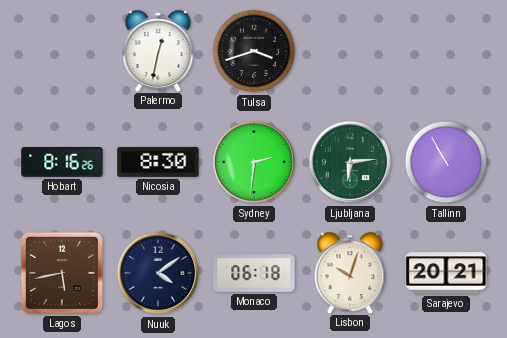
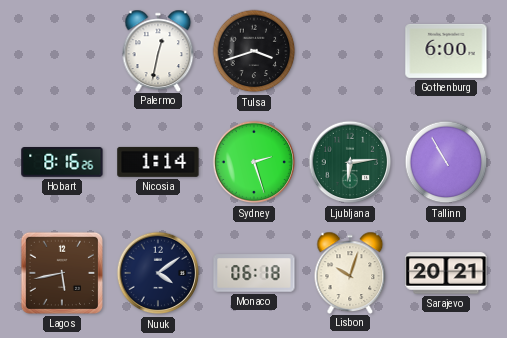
Gothenburg: none -> 6:00 (446, 51)
Nicosia: 8:30 -> 1:14 (158, 162)
Sydney: 2:31 -> 2:27 (254, 162)
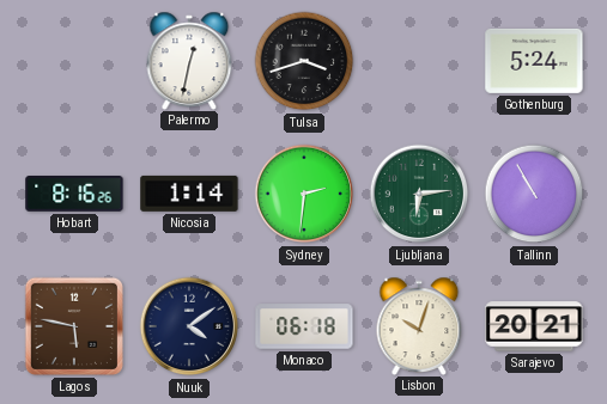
Gothenburg: 6:00 -> 5:24 (534, 61)
Sydney: 2:27 -> 2:31 (304, 194)
Lagos: 5:43 -> 5:47 (74, 326)
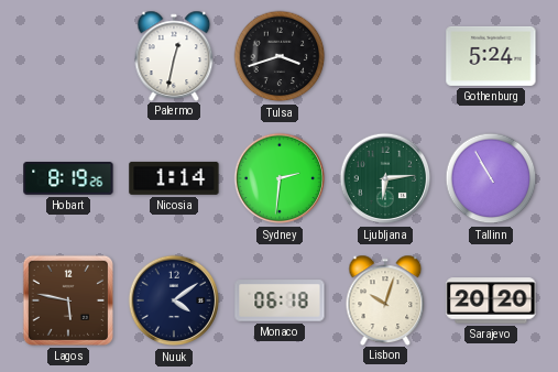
Hobart: 8:16 -> 8:19 (68, 179)
Sarajevo: 20:21 -> 20:20 (491, 300)
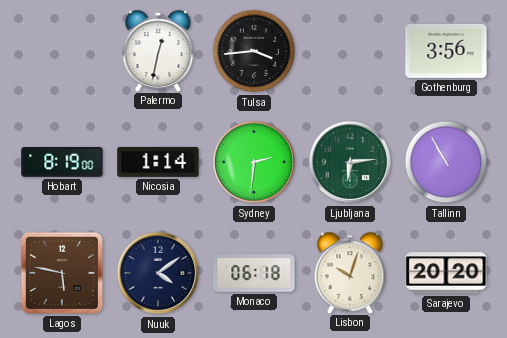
Tulsa: 3:42 -> 3:44 (254, 51)
Gothenburg: 5:24 -> 3:56 (446, 51)
Hobart: 8:19:26 -> 8:19:00 (62, 163)
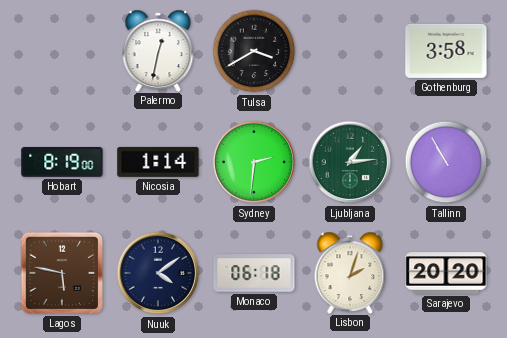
Tulsa: 3:44 -> 3:40 (254, 51)
Gothenburg: 3:56 -> 3:58 (446, 51)
Ljubljana: 6:14 -> 1:14 (350, 162)
Lisbon: 10:03 -> 2:03 (350, 272)
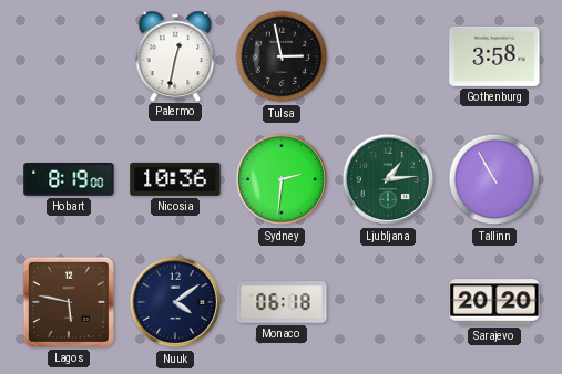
Tulsa: 3:40 -> 2:58 (282, 56)
Nicosia: 1:14 -> 10:36 (175, 179)
Lisbon: 2:03 -> none (350, 272)
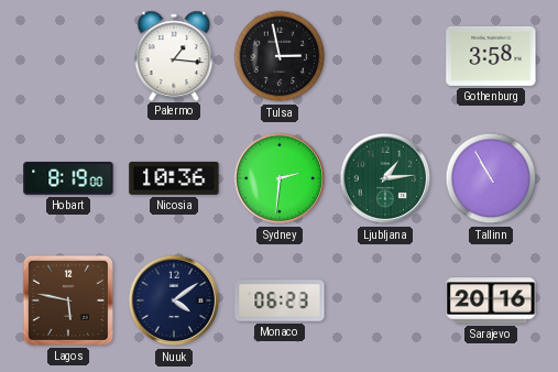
Palermo: 12:32 -> 1:16 (174, 55)
Monaco: 06:18 -> 06:23 (280, 300)
Sarajevo: 20:20 -> 20:16 (491, 300)
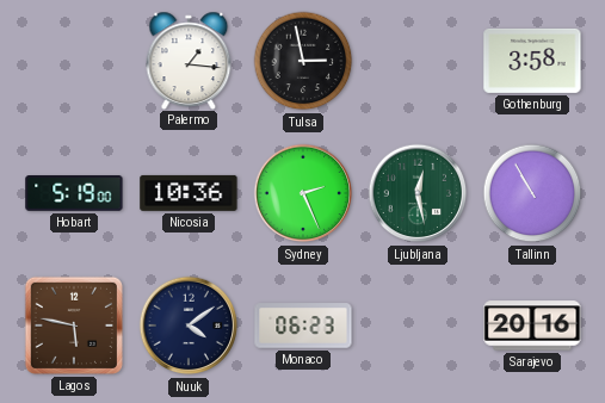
Hobart: 8:19 -> 5:19 (74, 194)
Sydney: 2:31 -> 2:26 (303, 193)
Ljubljana: 1:14 -> 12:28 (418, 193)
